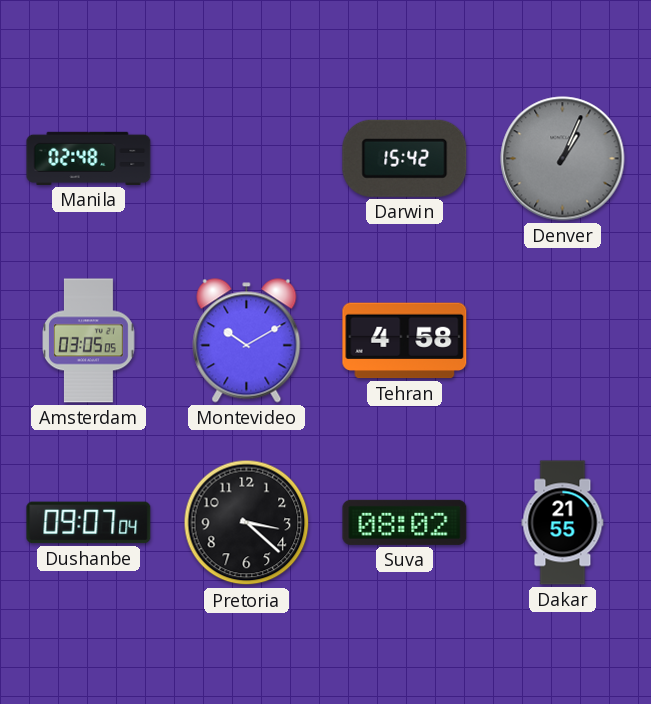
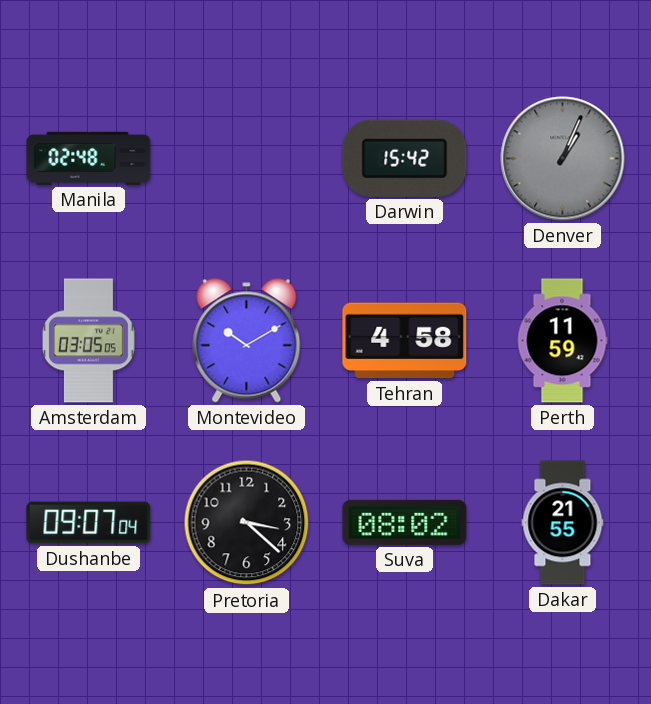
Perth: none -> 11:59 (562, 341)
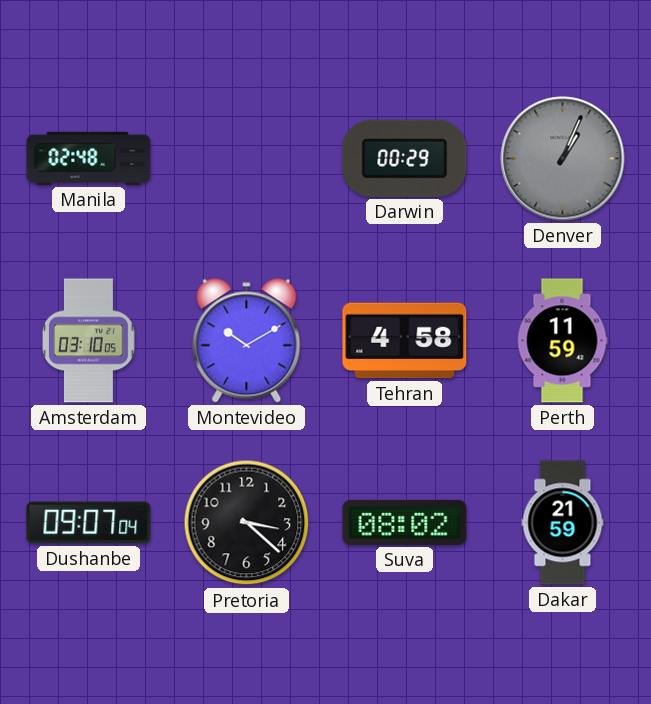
Darwin: 15:42 -> 00:29 (405, 158)
Amsterdam: 03:05 -> 03:10 (89, 341)
Dakar: 21:55 -> 21:59 (563, 523)
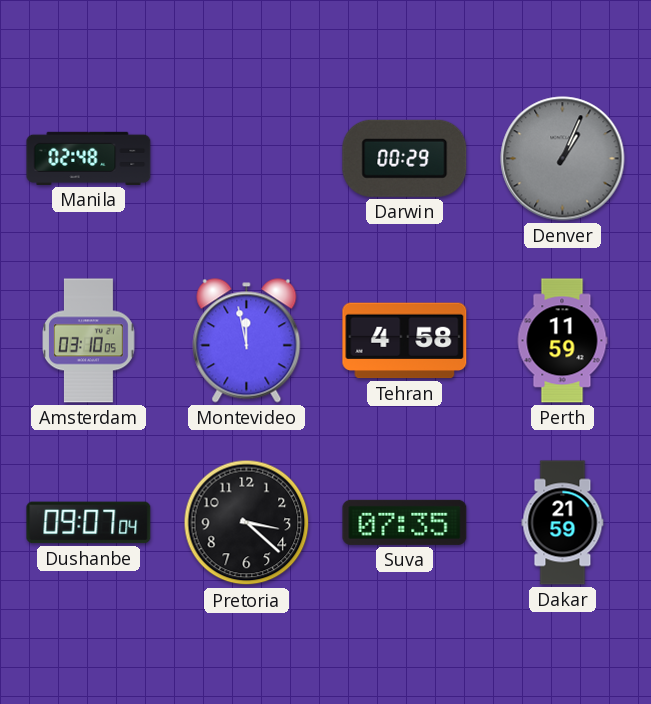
Montevideo: 10:10 -> 11:58 (247, 341)
Suva: 08:02 -> 07:35 (405, 522)
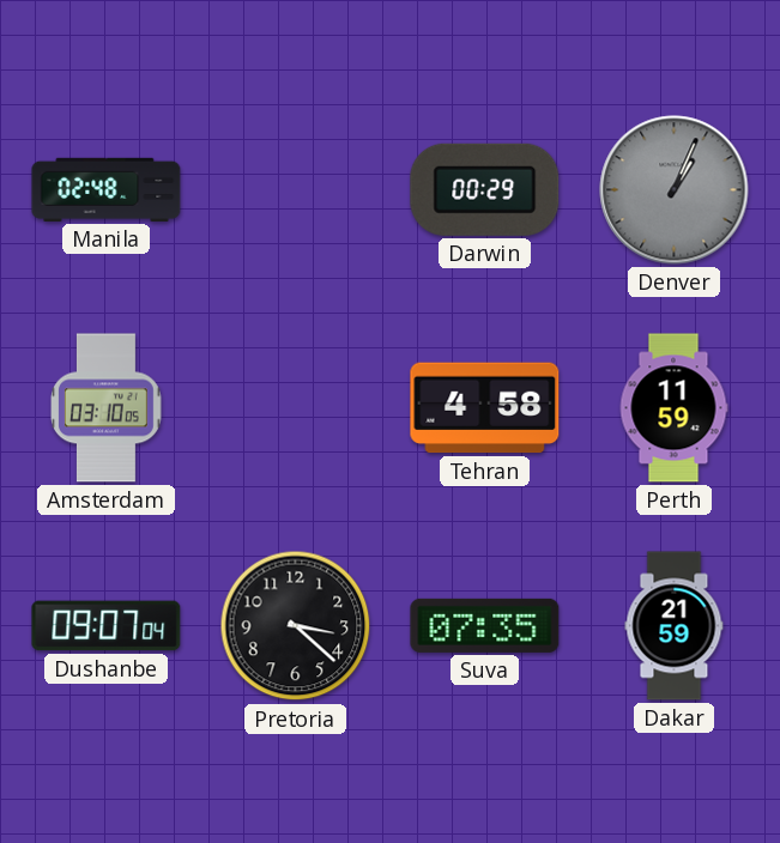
Montevideo: 11:58 -> none (247, 341)
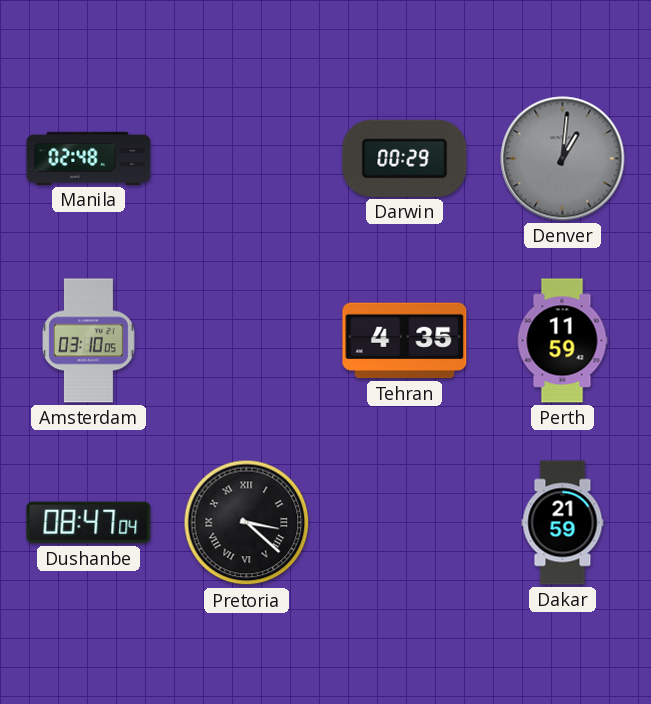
Denver: 1:04 -> 1:01 (563, 159)
Tehran: 4:58 -> 4:35 (405, 341)
Dushanbe: 09:07 -> 08:47 (89, 523)
Pretoria numerals: Arabic -> Roman (247, 523)
Suva: 07:35 -> none (485, 625)
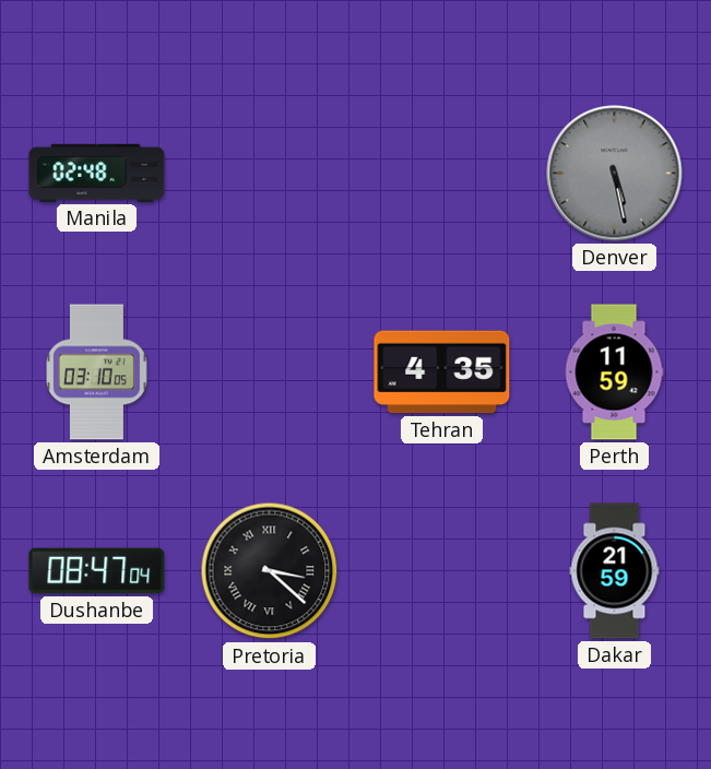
Darwin: 00:29 -> none (405, 158)
Denver: 1:01 -> 5:28 (615, 174)
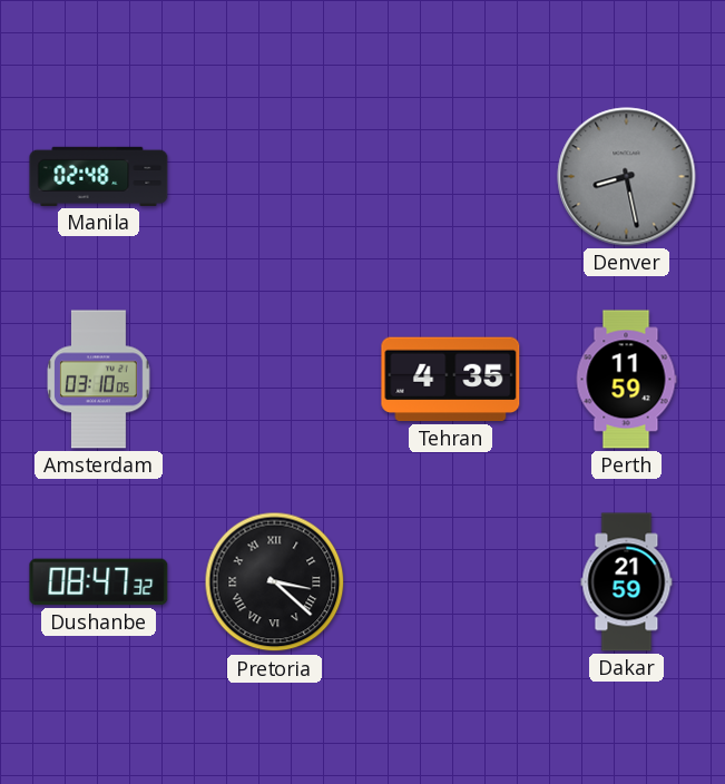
Denver: 5:28 -> 8:28 (627, 177)
Dushanbe: 08:47:04 -> 08:47:32 (99, 582)
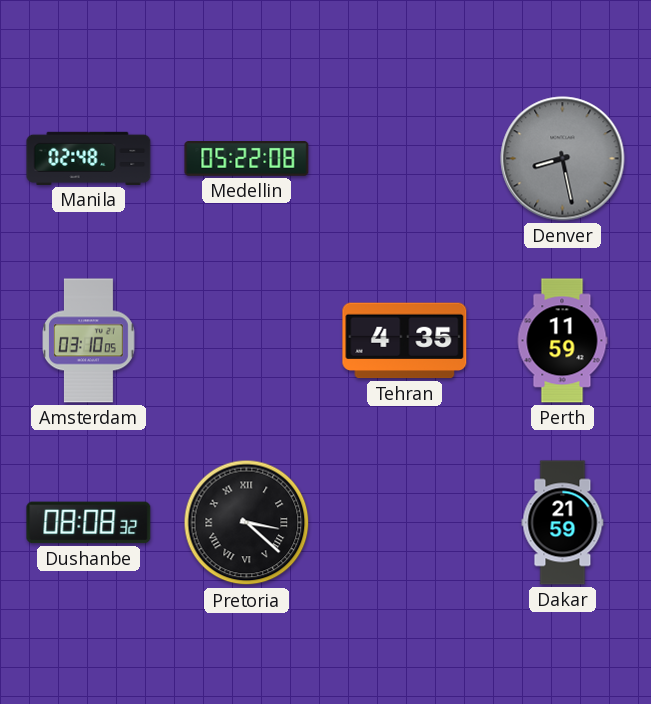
Medellin: none -> 05:22 (247, 159)
Dushanbe: 08:47 -> 08:08 (89, 523)
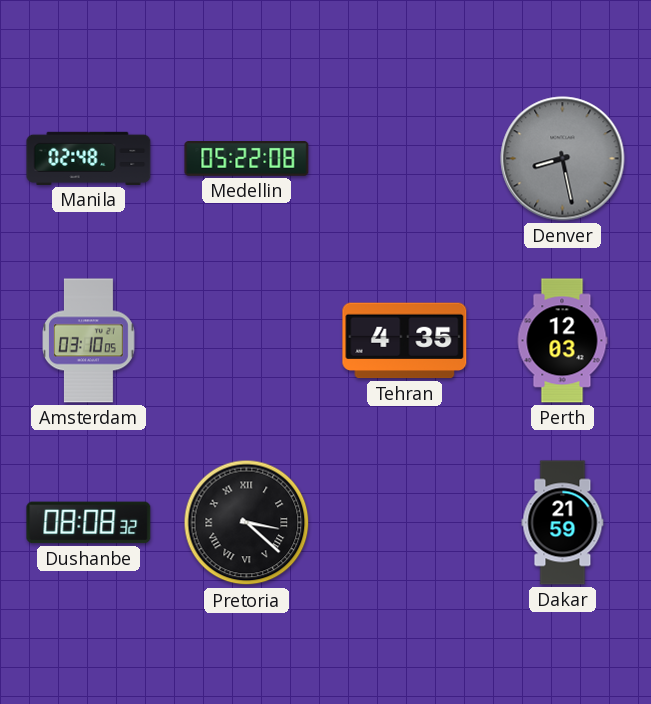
Perth: 11:59 -> 12:03 (562, 341)
